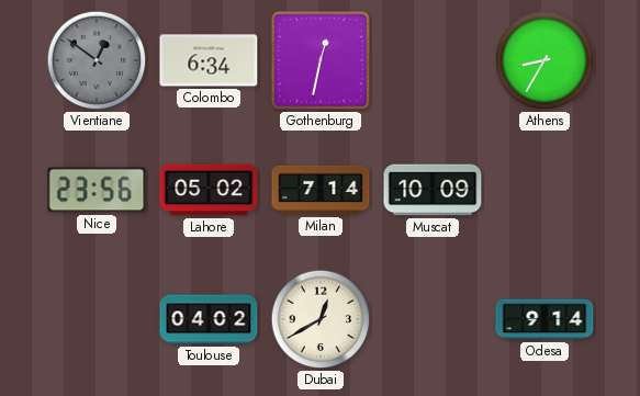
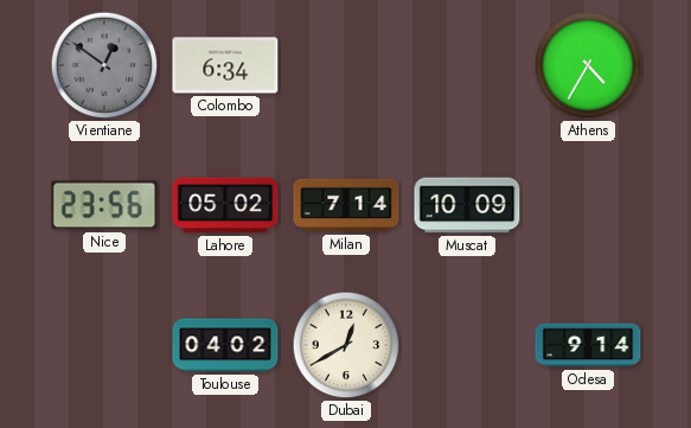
Gothenburg: 12:32 -> none (322, 61)
Athens: 8:35 -> 4:35 (588, 65)
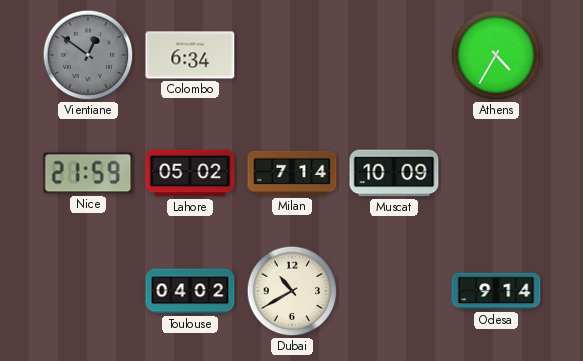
Nice: 23:56 -> 21:59 (88, 173)
Dubai: 12:40 -> 10:40 (292, 291)
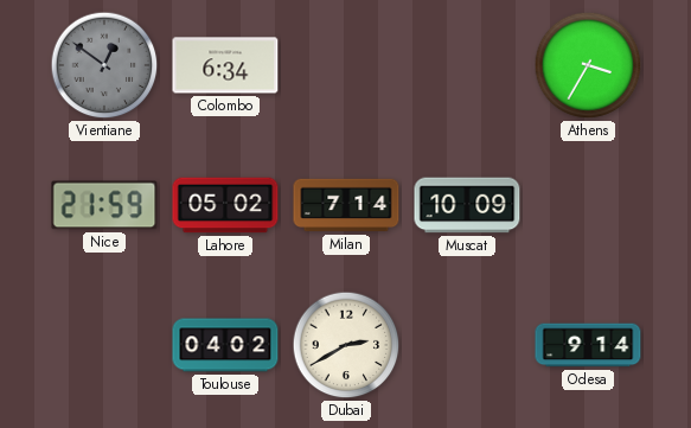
Athens: 4:35 -> 3:35 (588, 65)
Dubai: 10:40 -> 2:40 (346, 345)
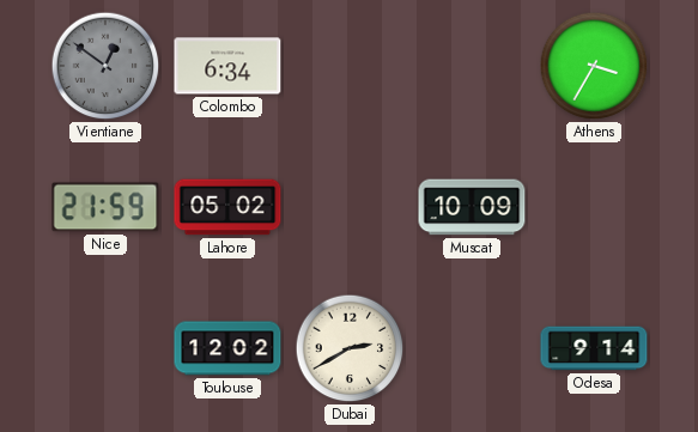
Milan: 7:14 -> none (346, 205)
Toulouse: 04:02 -> 12:02 (227, 348)
